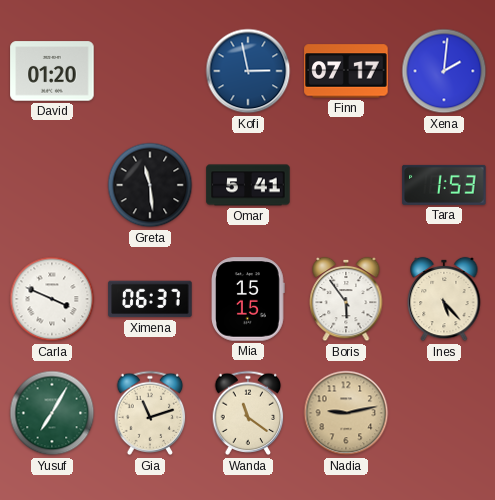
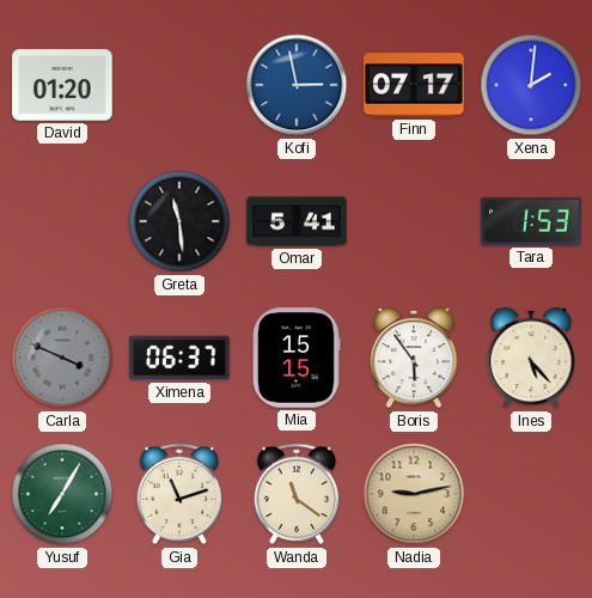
Carla dial: white -> grey (62, 358)
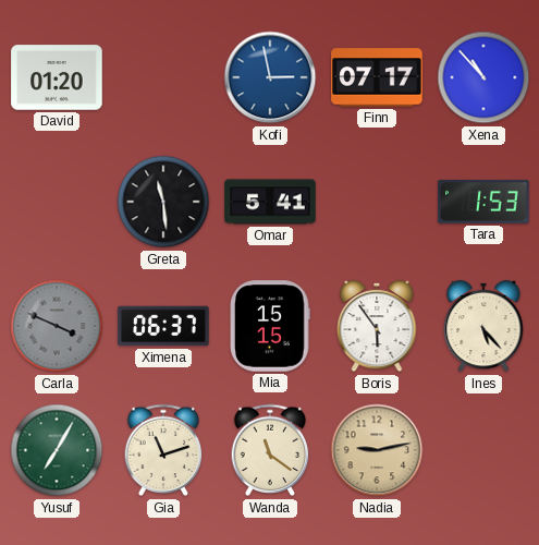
Xena: 2:01 -> 10:53 (483, 77)
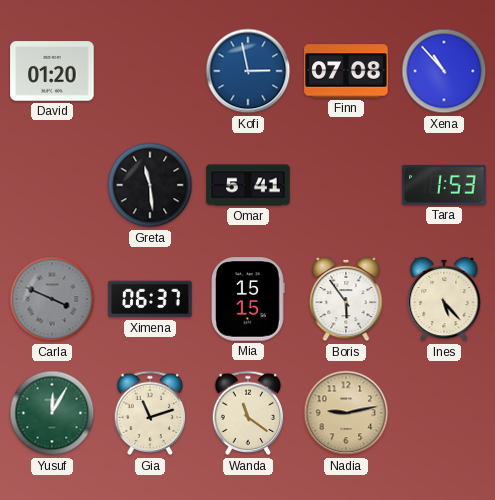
Finn: 07:17 -> 07:08 (346, 71)
Yusuf: 7:05 -> 12:05 (52, 413)
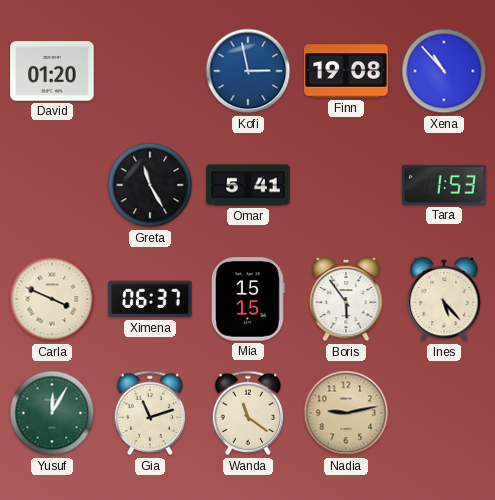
Finn: 07:08 -> 19:08 (346, 71)
Greta: 11:29 -> 11:25 (150, 185)
Carla dial: grey -> cream (52, 299)
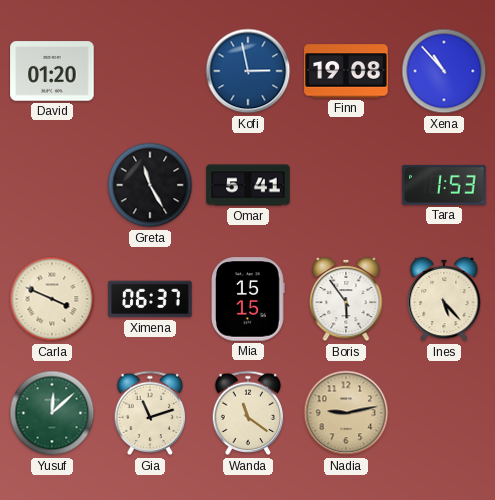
Yusuf: 12:05 -> 12:08 (52, 413)
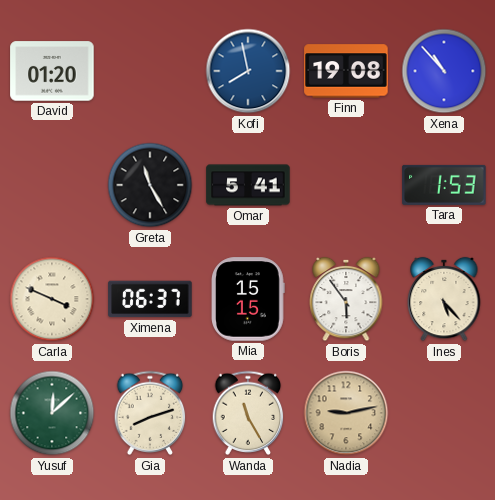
Kofi: 2:58 -> 7:58 (248, 71)
Gia: 11:12 -> 8:12 (150, 413)
Wanda: 11:21 -> 11:25 (248, 413)
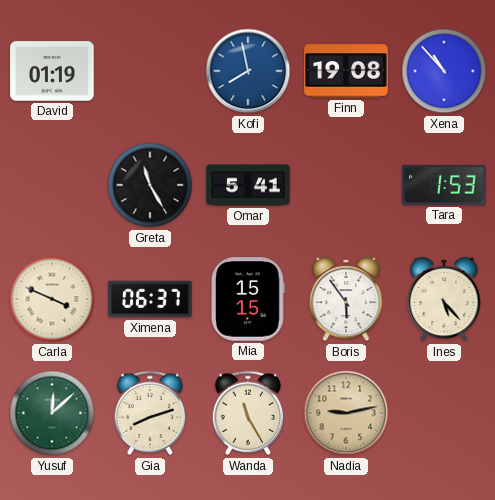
David: 01:20 -> 01:19 (52, 71)
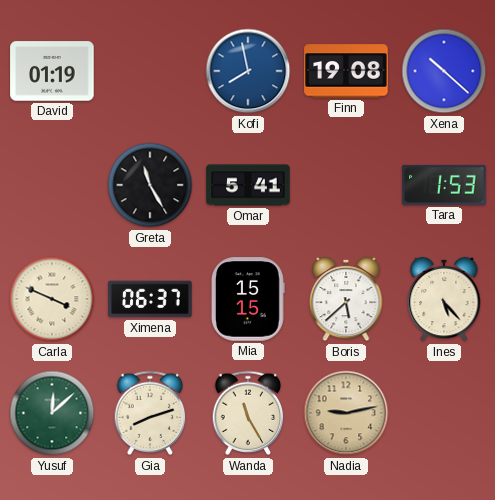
Xena: 10:53 -> 10:22 (444, 71)
Boris: 5:54 -> 5:38 (346, 299)
